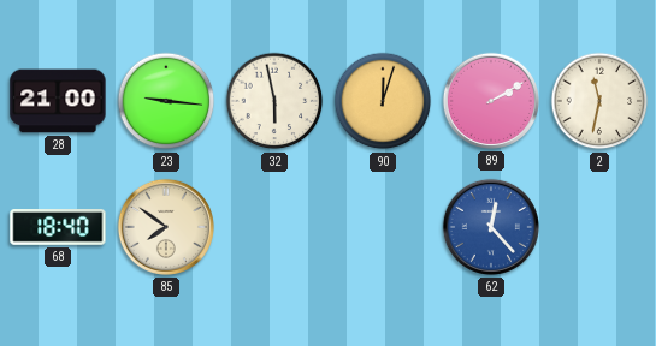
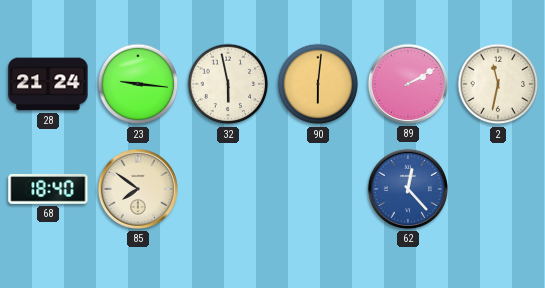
28: 21:00 -> 21:24 (48, 84)
90: 12:03 -> 6:01 (318, 84)
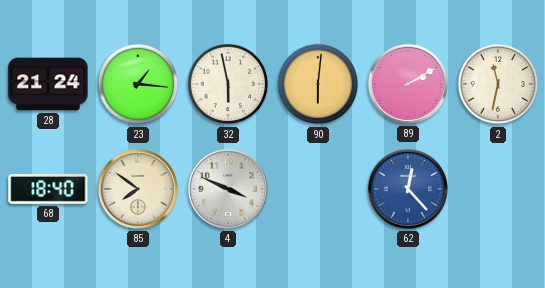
23: 9:16 -> 1:16 (138, 84)
4: none -> 3:49 (228, 189)
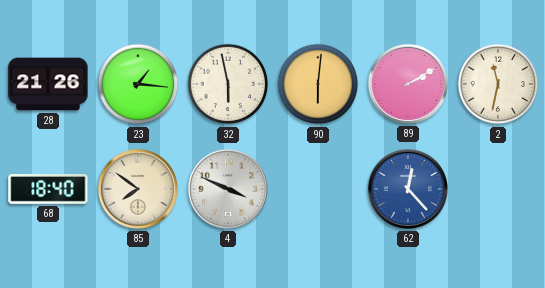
28: 21:24 -> 21:26 (48, 84)
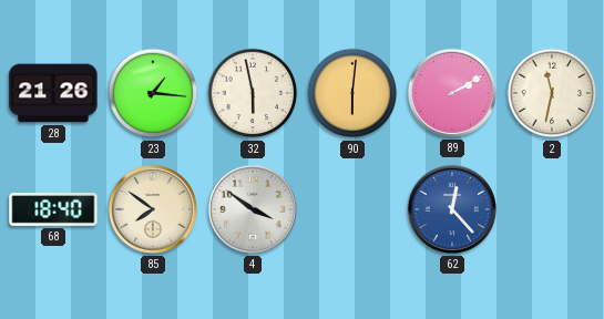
4: 3:49 -> 3:51 (253, 209)
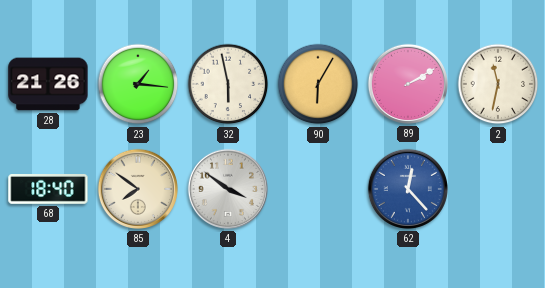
90: 6:01 -> 6:05 (318, 84)
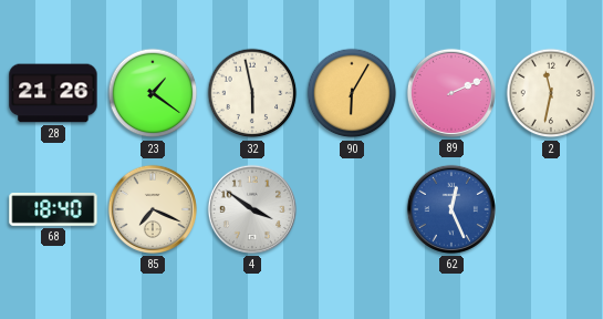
23: 1:16 -> 1:21 (153, 93)
89: 2:10 -> 2:11 (451, 93)
85: 7:51 -> 7:19 (153, 209)
62: 12:23 -> 12:26 (451, 209)
